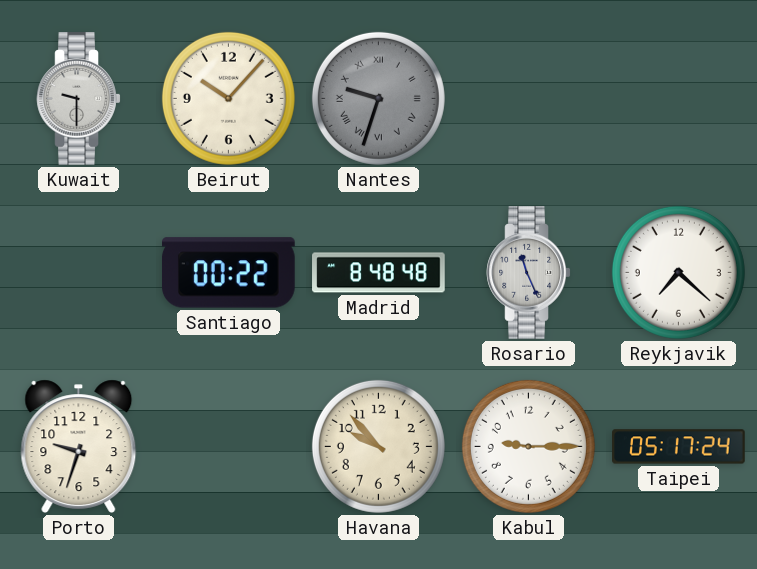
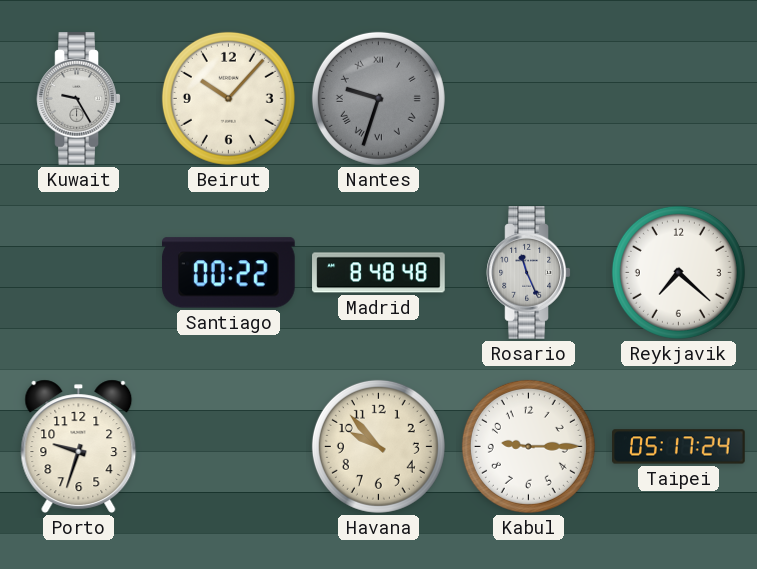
Kuwait: 9:30 -> 9:25 (79, 99)
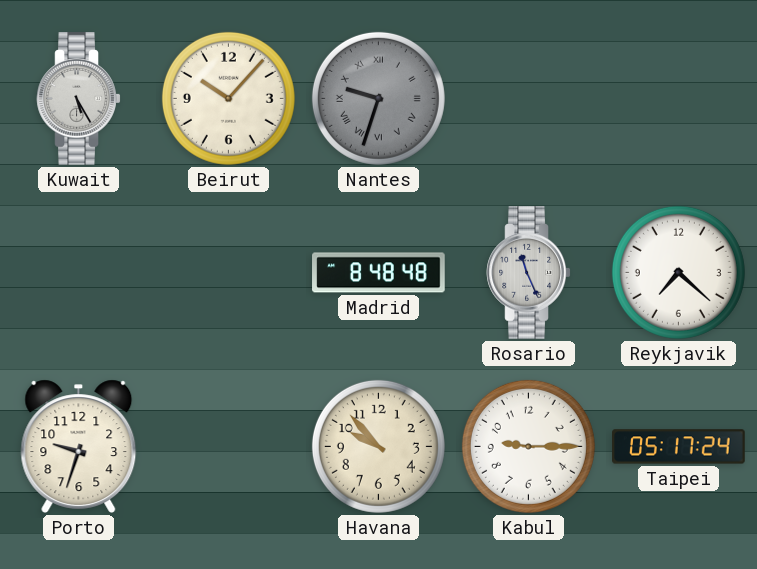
Kuwait: 9:25 -> 5:25 (79, 99)
Santiago: 00:22 -> none (229, 273)
